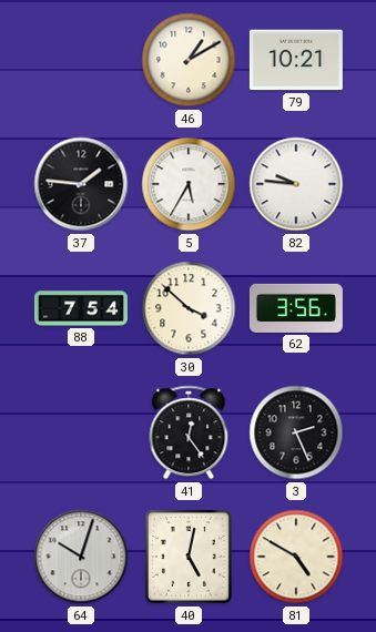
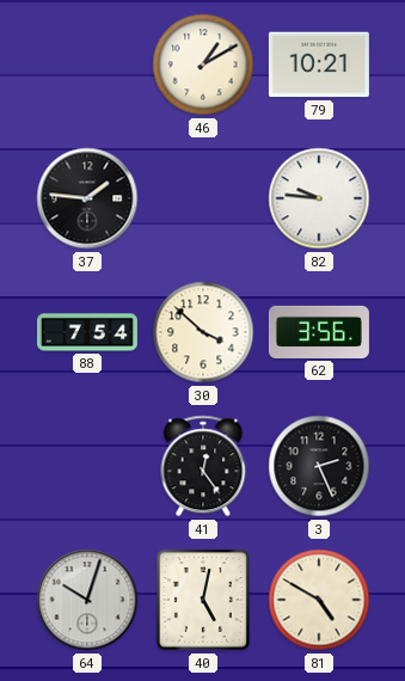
5: 5:35 -> none (189, 184)
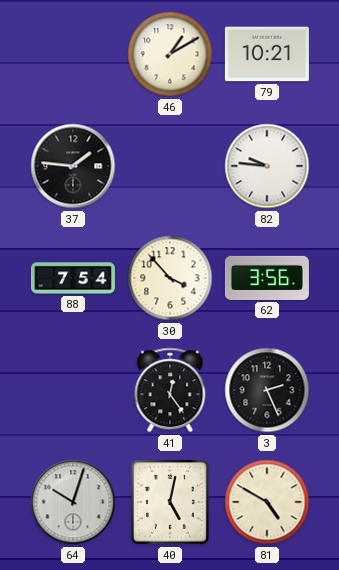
30: 3:52 -> 3:53 (170, 278)
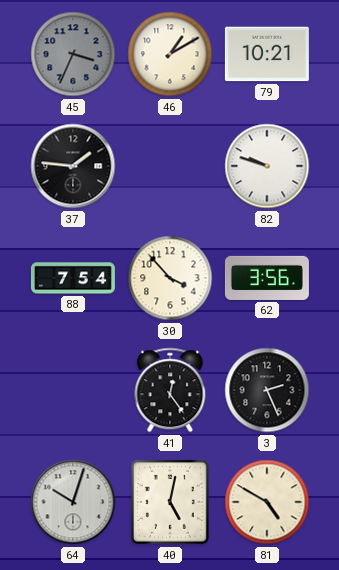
45: none -> 3:34 (73, 54)
82: 9:46 -> 9:48 (267, 166)
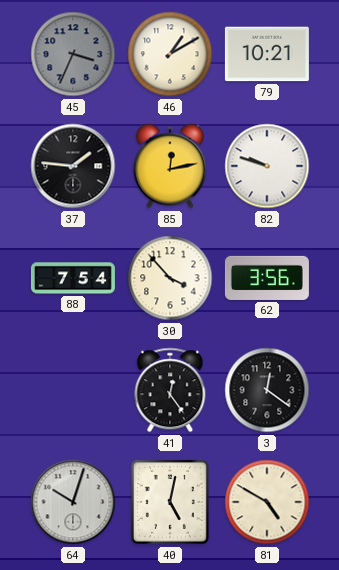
85: none -> 12:13 (170, 166)
3: 2:26 -> 12:21 (267, 390)
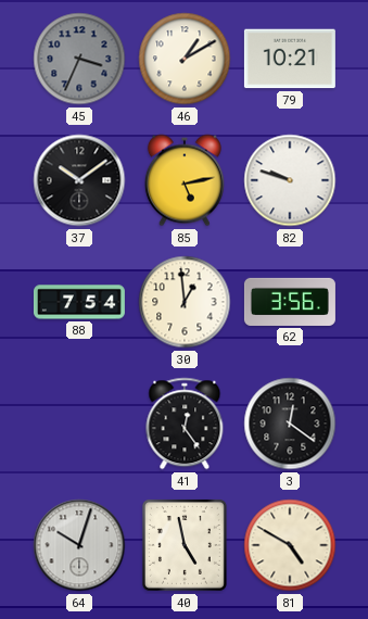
37: 1:46 -> 10:09 (79, 180)
85: 12:13 -> 5:13 (185, 180)
30: 3:53 -> 12:59 (185, 302)
40: 5:02 -> 4:58 (185, 545)
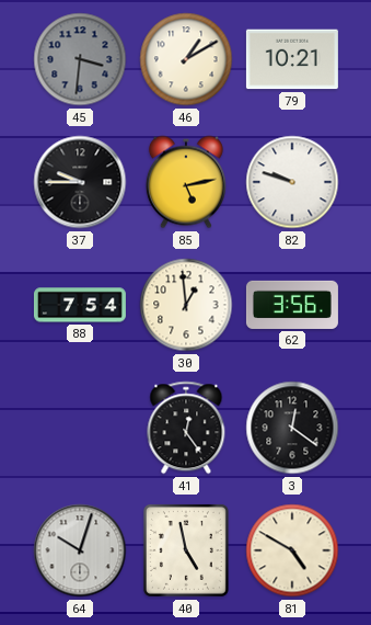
45: 3:34 -> 3:31 (80, 59)
37: 10:09 -> 9:45 (80, 182)
